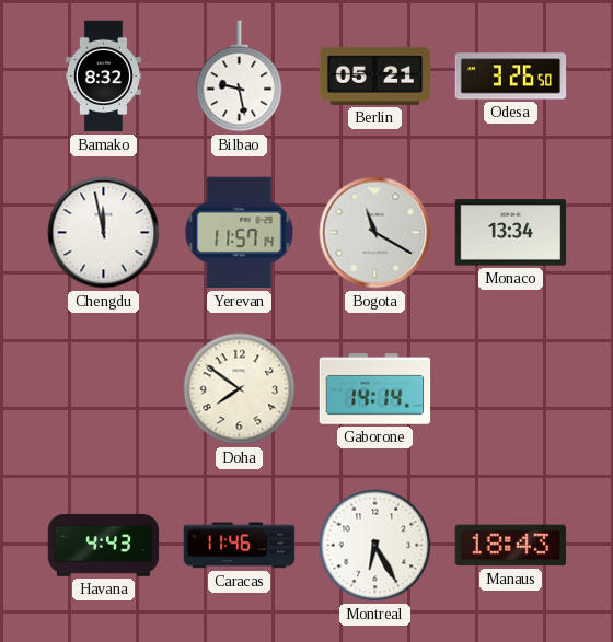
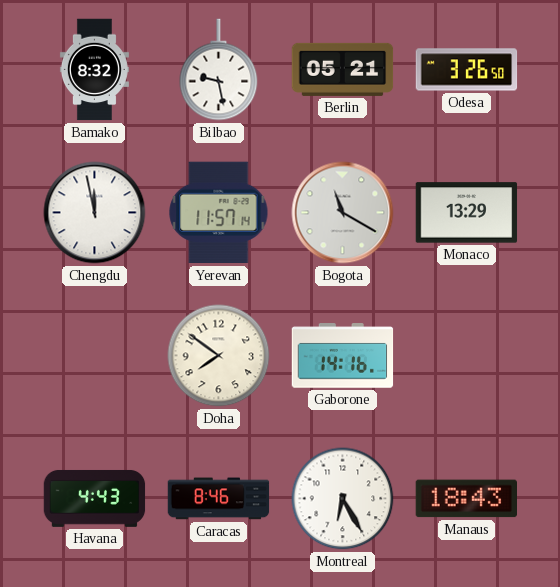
Monaco: 13:34 -> 13:29 (467, 213)
Gaborone: 14:14 -> 14:16 (343, 356)
Caracas: 11:46 -> 8:46 (219, 499)
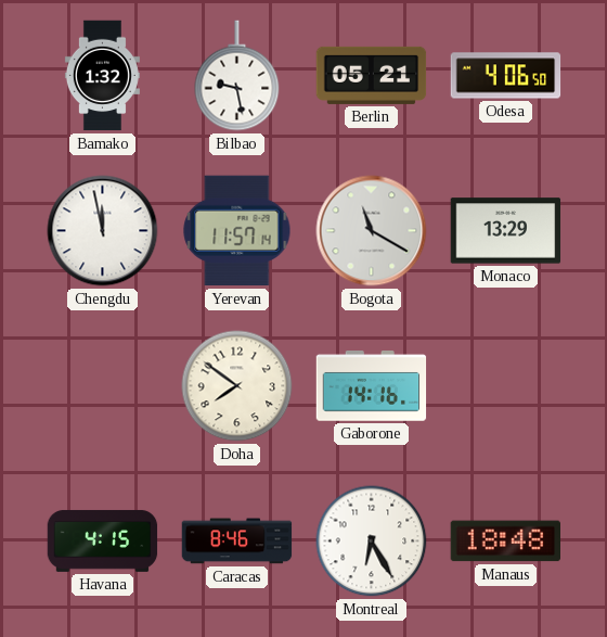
Bamako: 8:32 -> 1:32 (102, 76)
Odesa: 3:26 -> 4:06 (506, 76)
Havana: 4:43 -> 4:15 (103, 540)
Manaus: 18:43 -> 18:48 (506, 542)
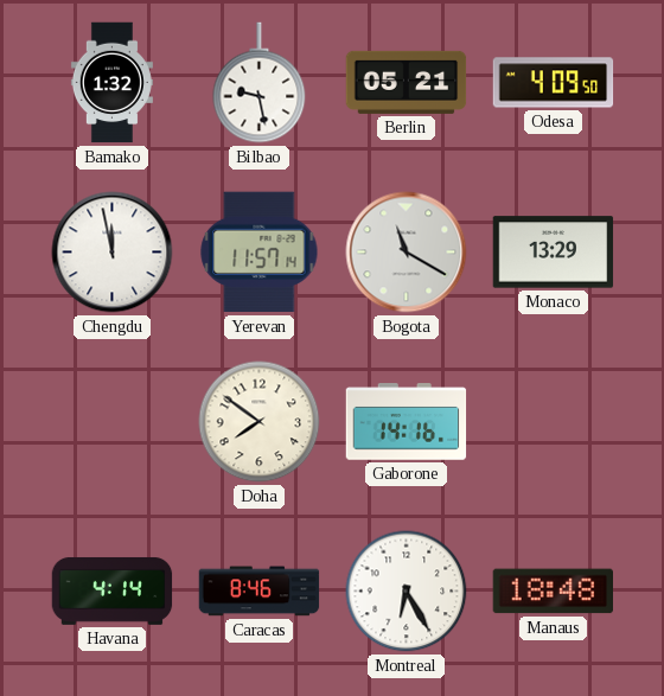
Odesa: 4:06 -> 4:09 (554, 83)
Havana: 4:15 -> 4:14 (113, 590)
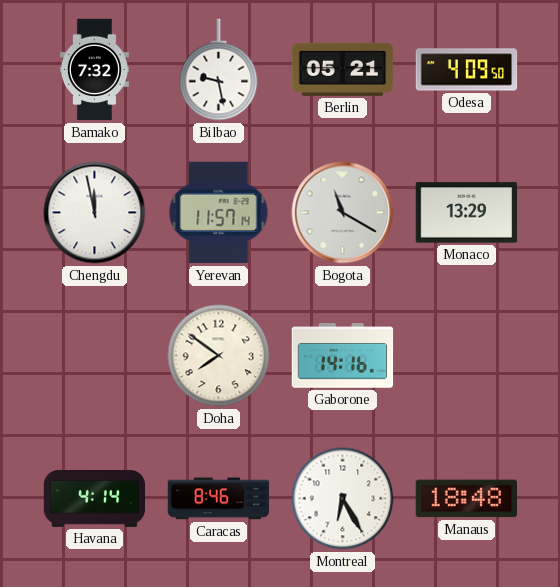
Bamako: 1:32 -> 7:32 (94, 70)
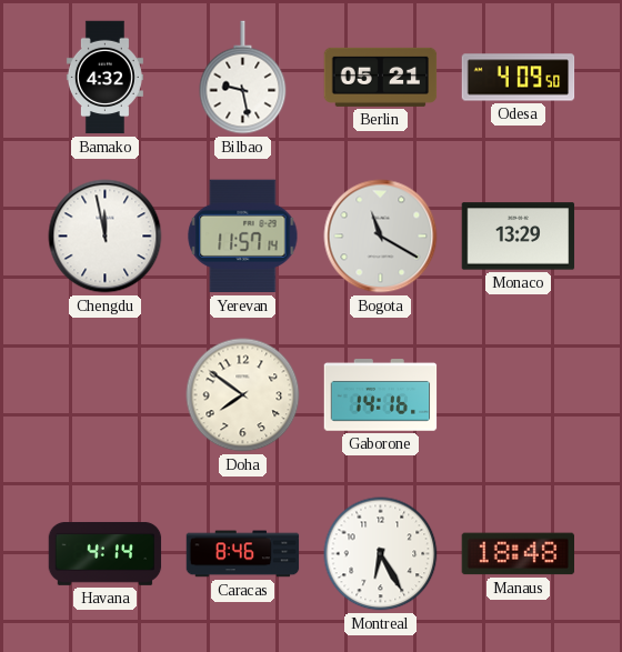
Bamako: 7:32 -> 4:32 (104, 78)
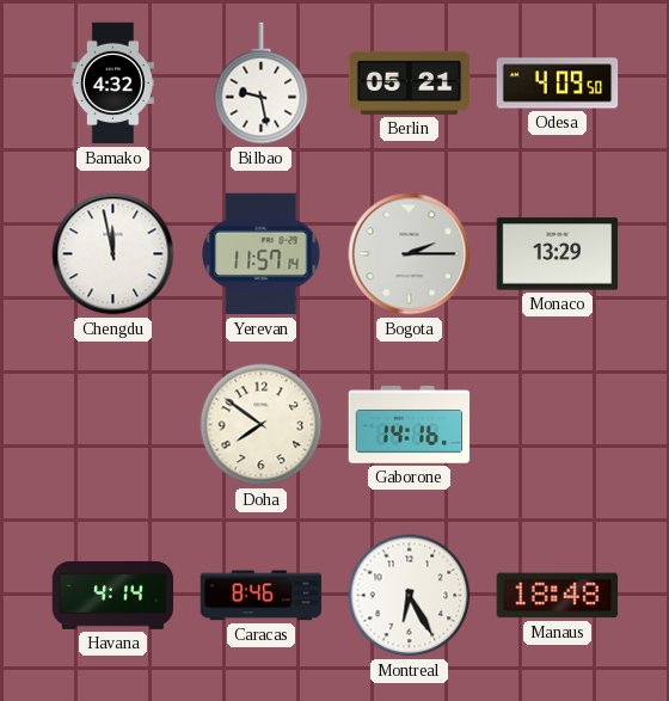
Bogota: 11:20 -> 2:15 (410, 254)
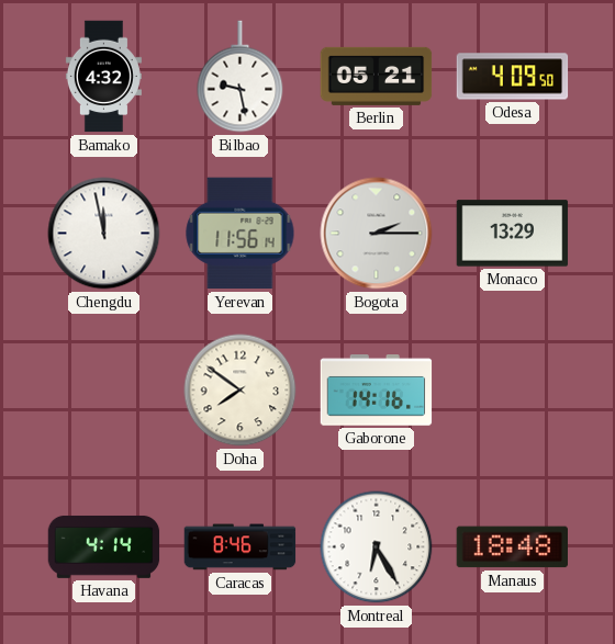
Yerevan: 11:57 -> 11:56 (241, 234)
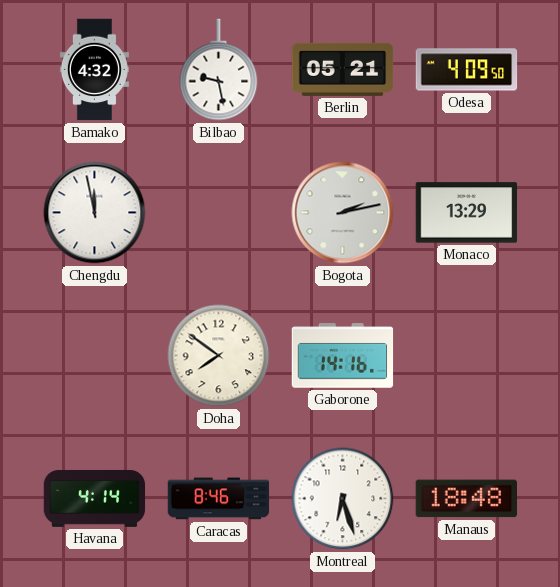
Yerevan: 11:56 -> none (241, 234)
Bogota: 2:15 -> 2:13 (343, 213)
Montreal: 6:25 -> 6:27 (343, 499)
